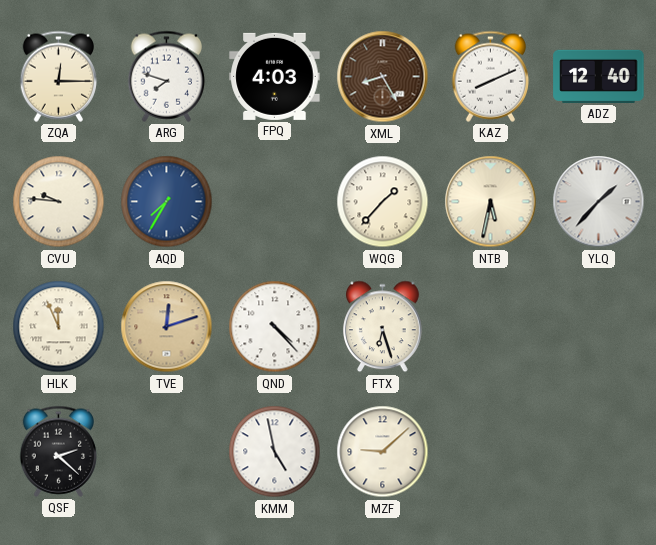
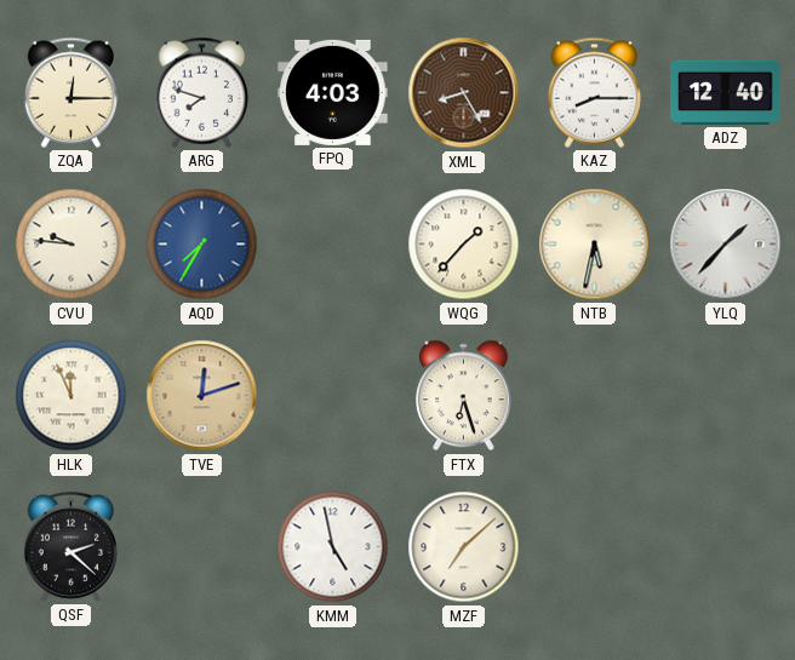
KAZ: 8:11 -> 8:15 (595, 92)
QND: 4:23 -> none (275, 327)
MZF: 9:08 -> 7:08 (464, 547)
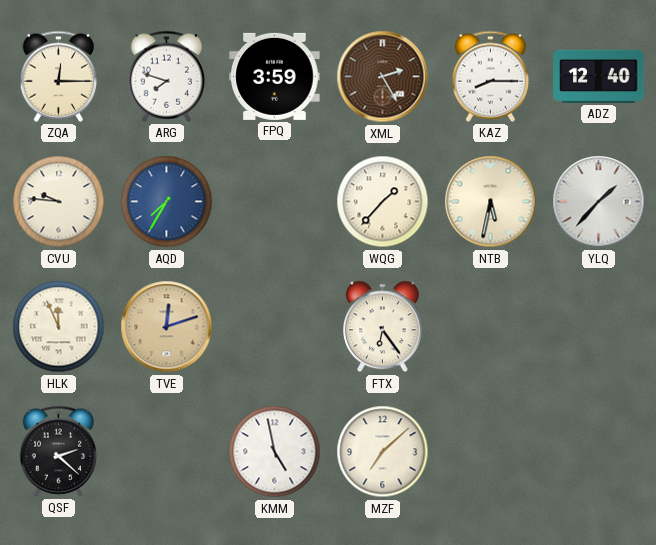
FPQ: 4:03 -> 3:59 (275, 76)
XML: 8:25 -> 2:25 (383, 77)
FTX: 6:27 -> 6:24 (383, 327)
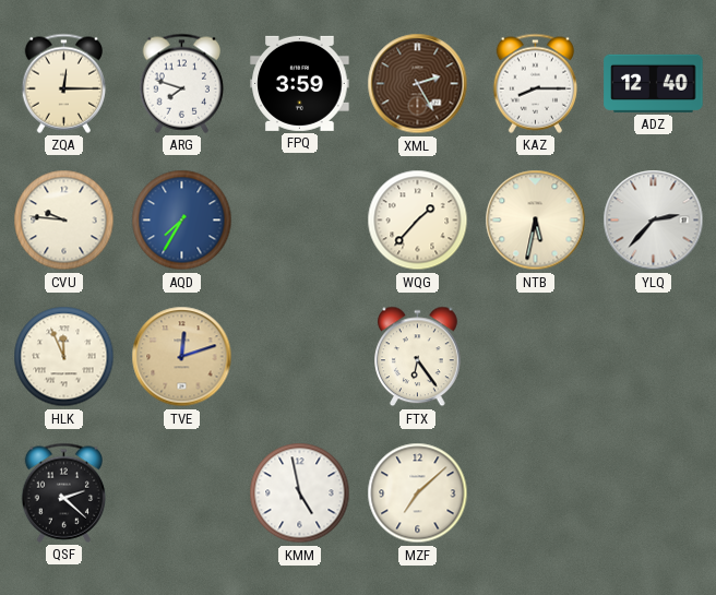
YLQ: 1:37 -> 2:37 (654, 221)
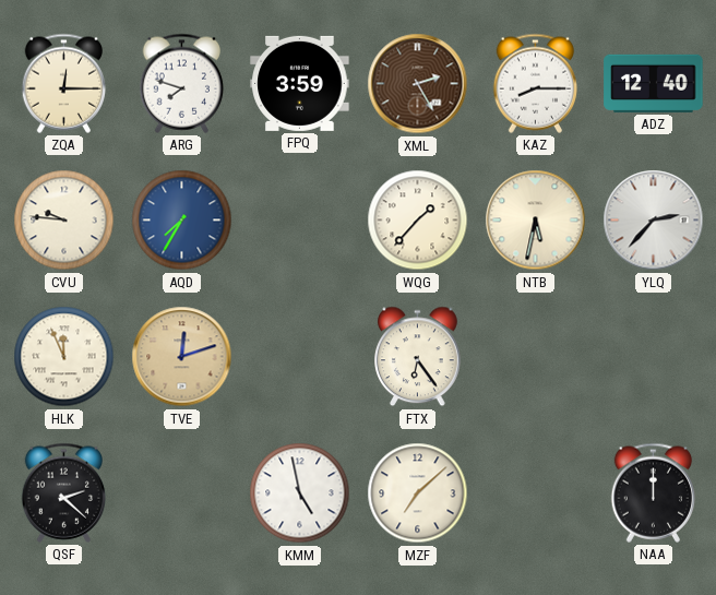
NAA: none -> 12:00 (654, 492)
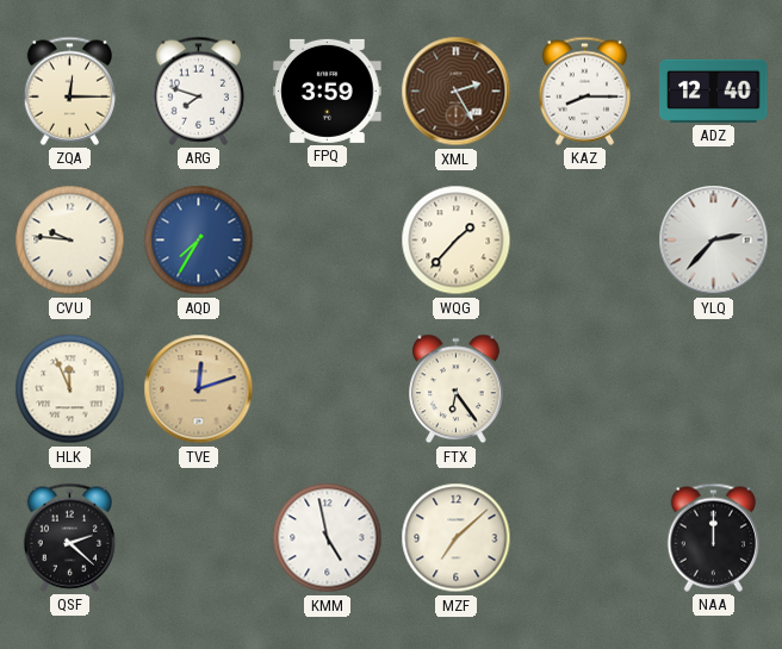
NTB: 5:32 -> none (536, 221)
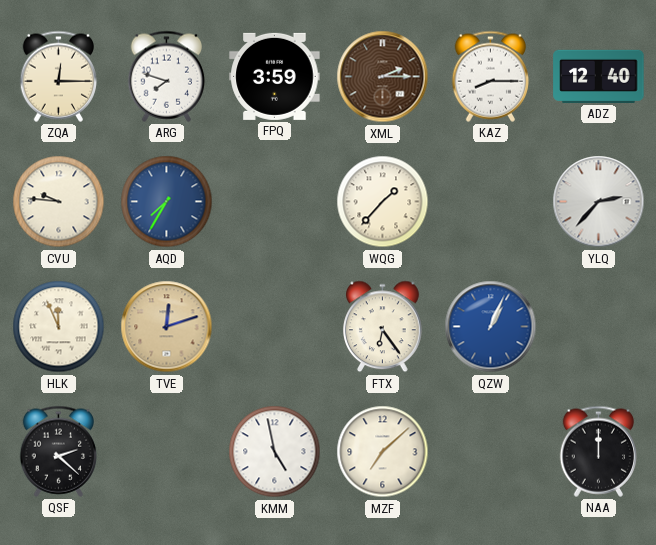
XML: 2:25 -> 2:15 (383, 77)
QZW: none -> 1:04 (491, 327)
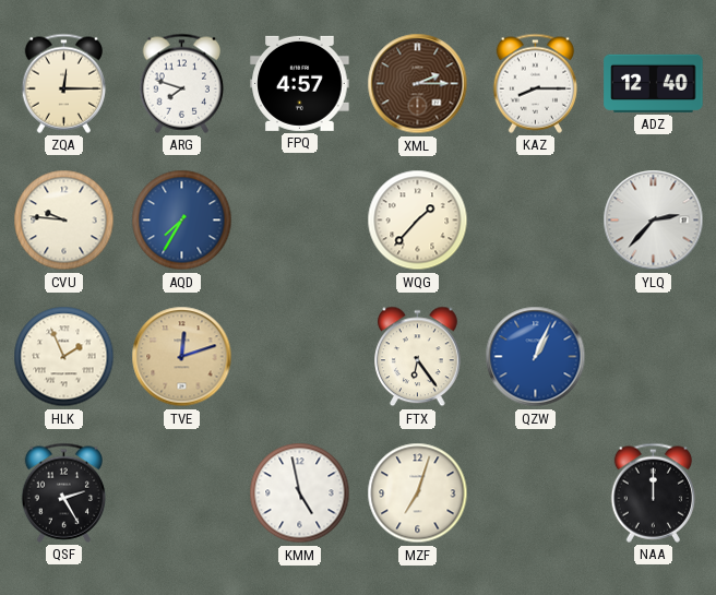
FPQ: 3:59 -> 4:57 (300, 83)
HLK: 11:56 -> 1:56 (64, 357)
QSF: 2:22 -> 2:25 (64, 492)
MZF: 7:08 -> 7:03 (418, 493)
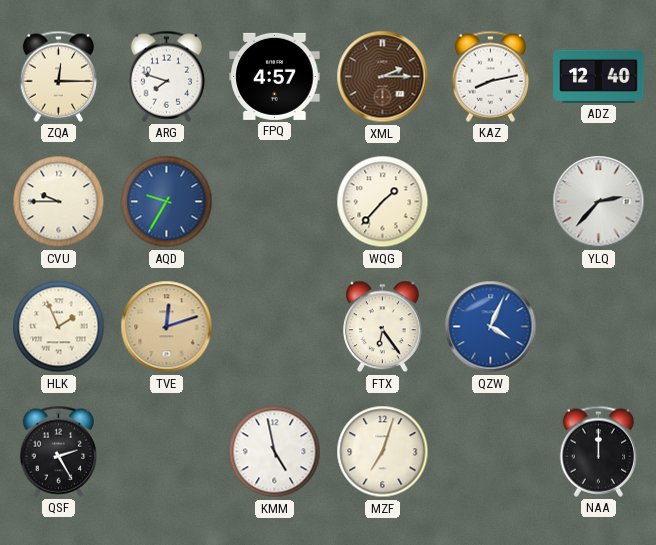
KAZ: 8:15 -> 8:13 (491, 76)
CVU: 9:46 -> 9:45 (59, 202)
AQD: 7:35 -> 9:35 (167, 202)
QZW: 1:04 -> 4:04 (491, 327)
